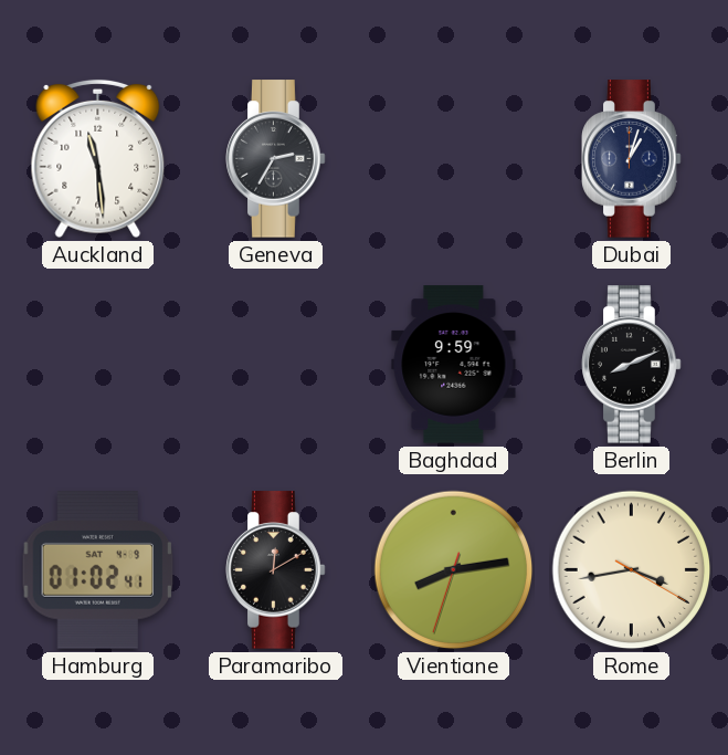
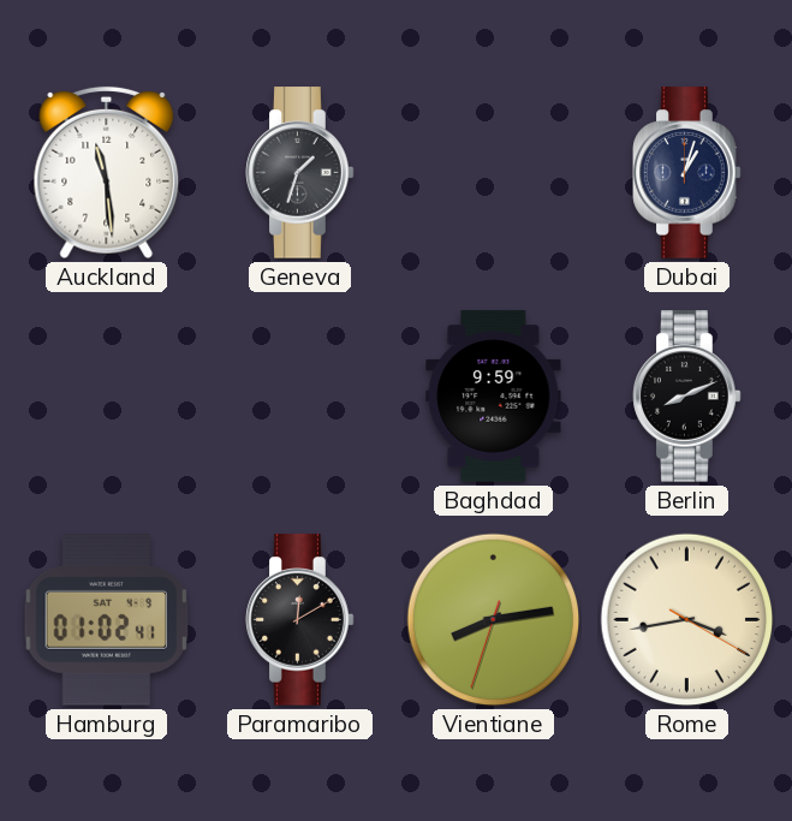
Geneva: 2:35 -> 1:33 (300, 173)
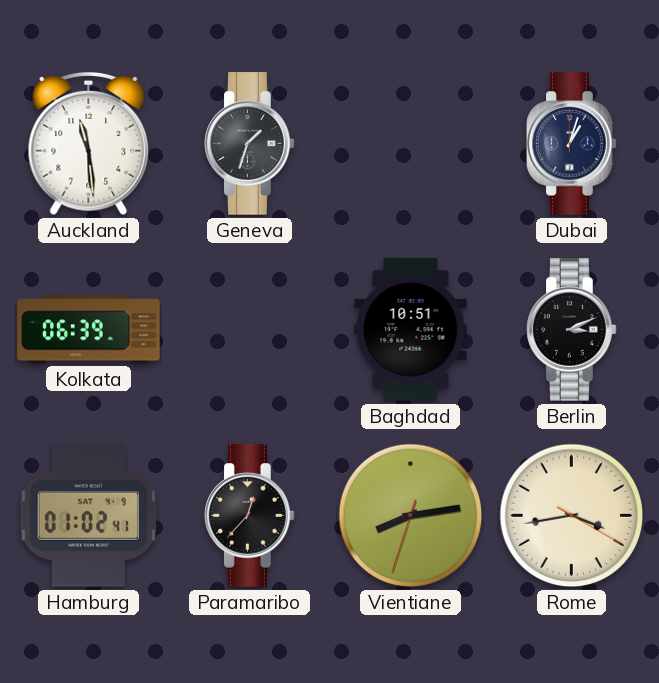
Kolkata: none -> 06:39 (89, 330)
Baghdad: 9:59 -> 10:51 (411, 330)
Berlin: 8:11 -> 3:11 (572, 330)
Paramaribo: 12:10 -> 12:37 (250, 516)
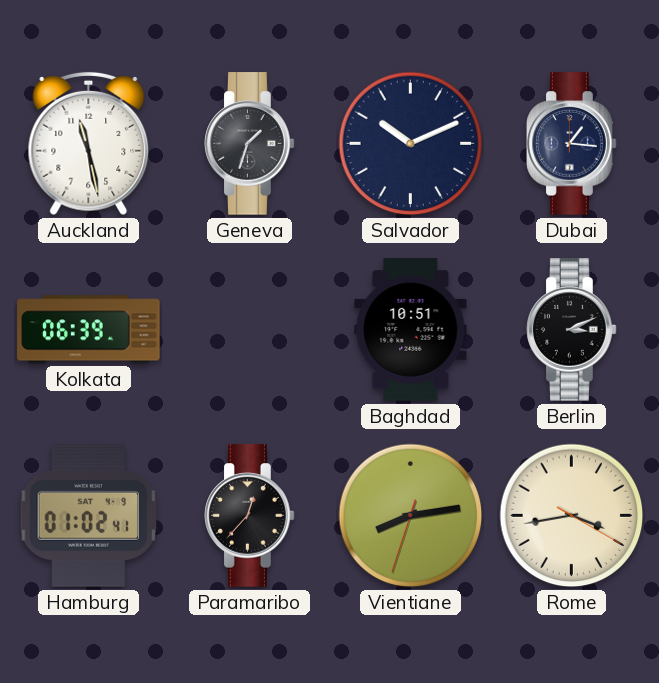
Auckland: 11:29 -> 11:28 (89, 144)
Salvador: none -> 10:11 (411, 144)
Dubai: 1:03 -> 1:16 (572, 144)
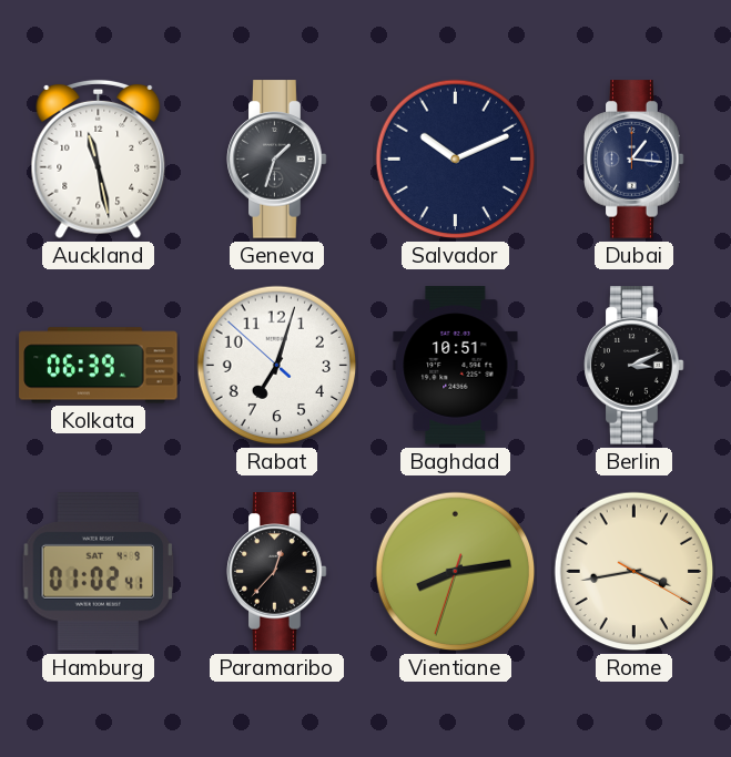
Rabat: none -> 7:02 (277, 366)
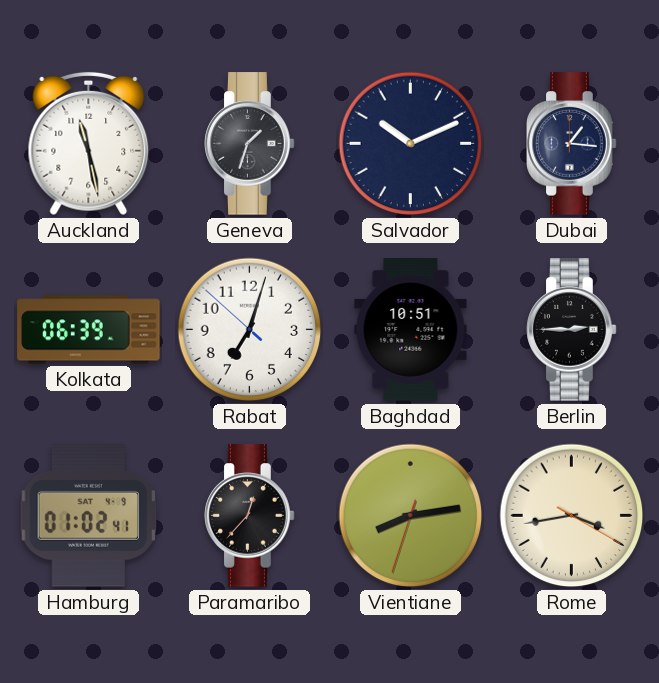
Berlin: 3:11 -> 2:45 (572, 330)
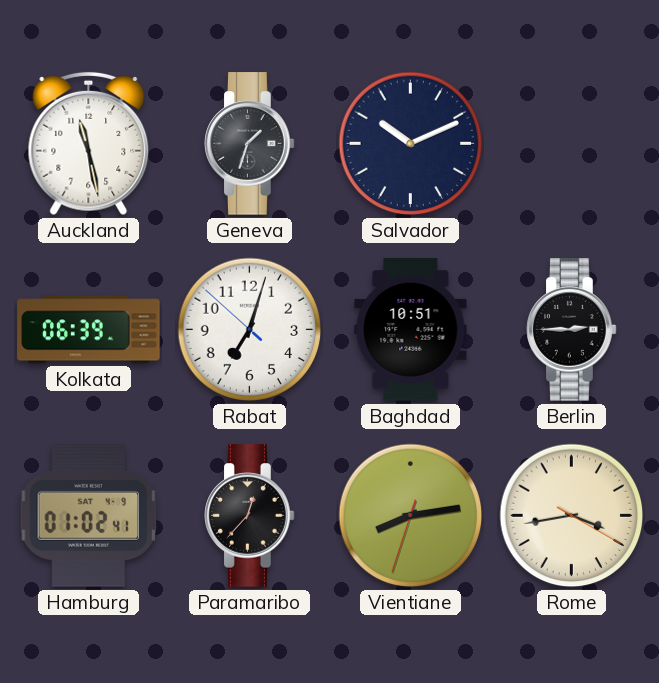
Dubai: 1:16 -> none (572, 144)
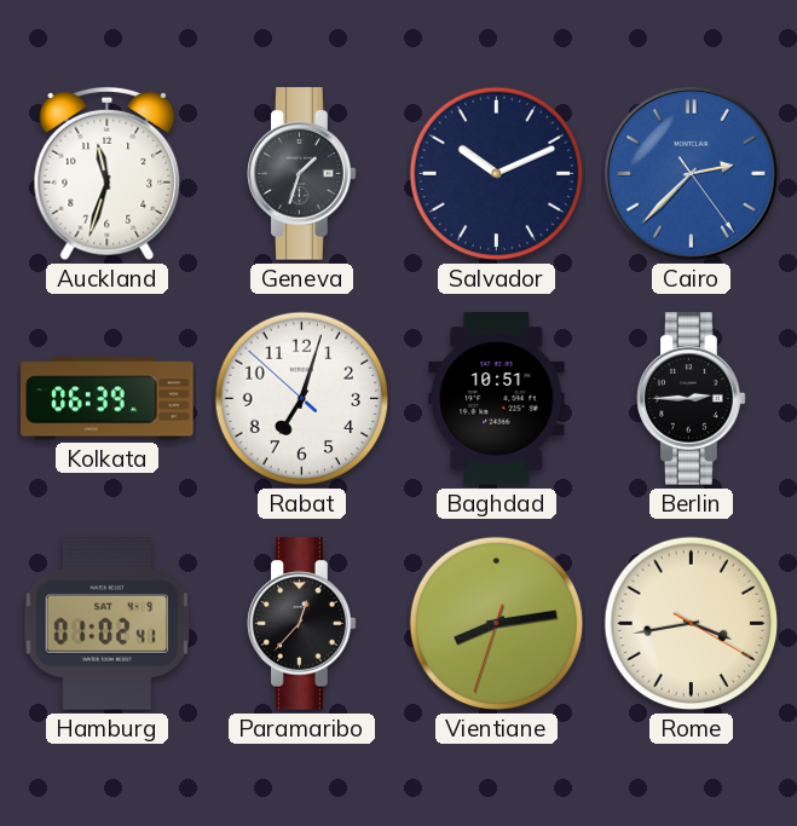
Auckland: 11:28 -> 11:33 (108, 174)
Cairo: none -> 2:37 (692, 174)
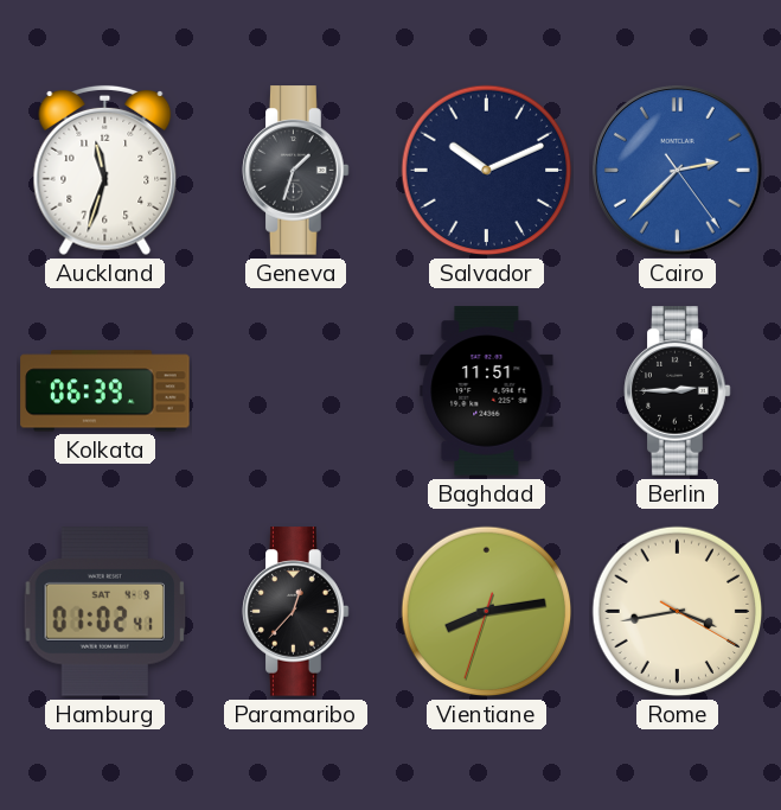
Rabat: 7:02 -> none (302, 399)
Baghdad: 10:51 -> 11:51 (487, 391)
